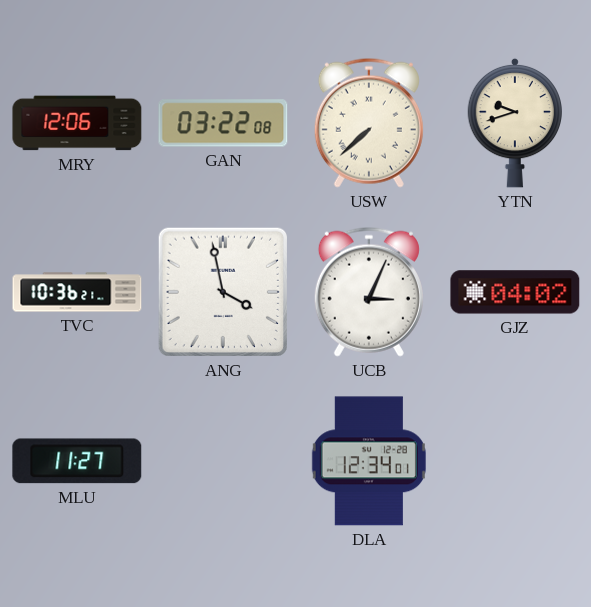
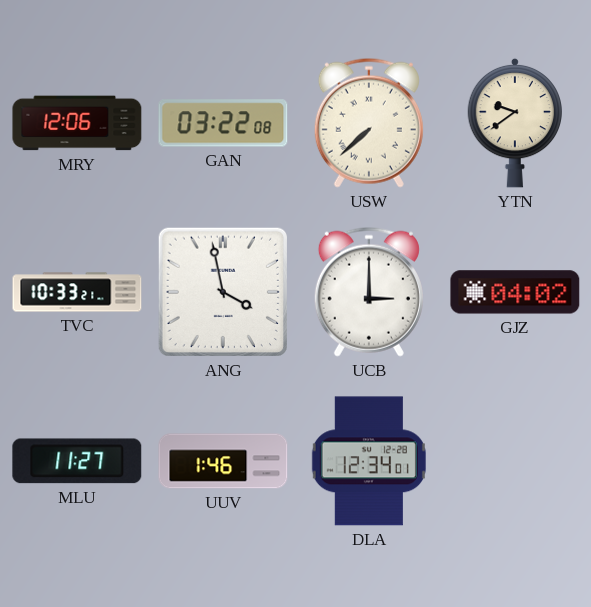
YTN: 9:42 -> 9:39 (515, 123)
TVC: 10:36 -> 10:33 (77, 292)
UCB: 3:04 -> 3:00 (369, 292)
UUV: none -> 1:46 (223, 461)
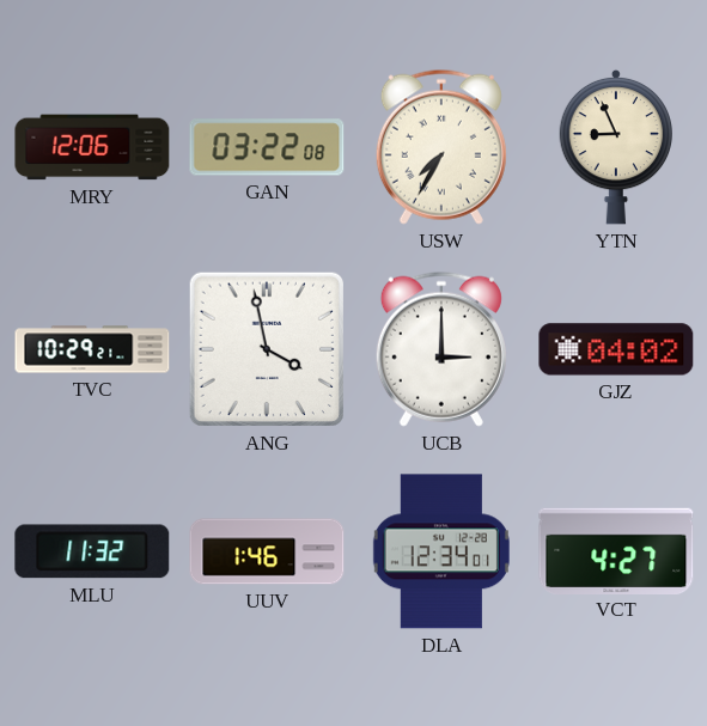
USW: 7:38 -> 7:35 (441, 147)
YTN: 9:39 -> 8:56 (616, 147)
TVC: 10:33 -> 10:29 (92, 349)
MLU: 11:27 -> 11:32 (92, 551)
VCT: none -> 4:27 (616, 550)
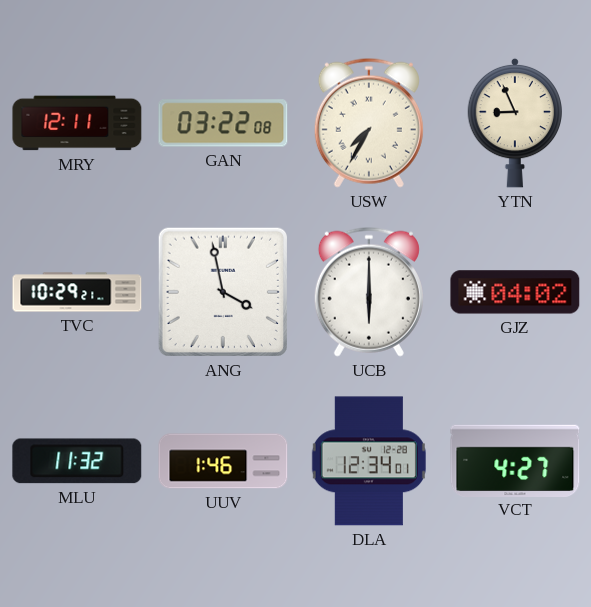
MRY: 12:06 -> 12:11 (77, 123)
UCB: 3:00 -> 6:00 (369, 292)
